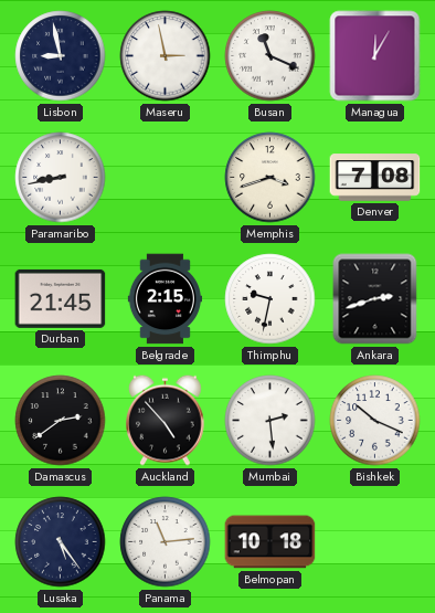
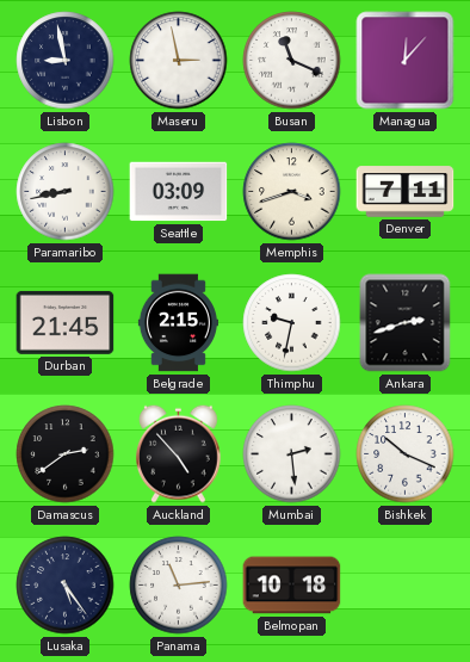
Managua: 12:05 -> 12:07 (406, 61)
Seattle: none -> 03:09 (179, 192)
Denver: 7:08 -> 7:11 (406, 192)
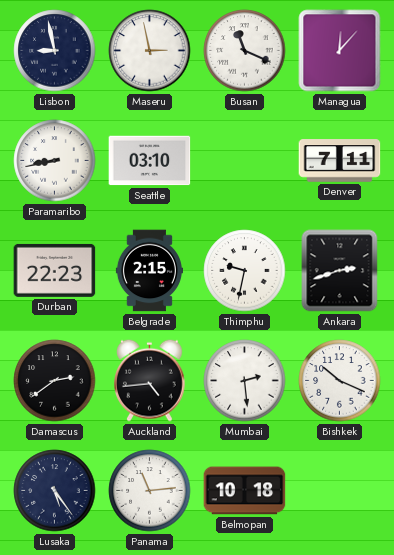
Seattle: 03:09 -> 03:10 (150, 161)
Memphis: 3:42 -> none (292, 192)
Durban: 21:45 -> 22:23 (55, 270)
Auckland: 4:53 -> 4:44 (150, 380)
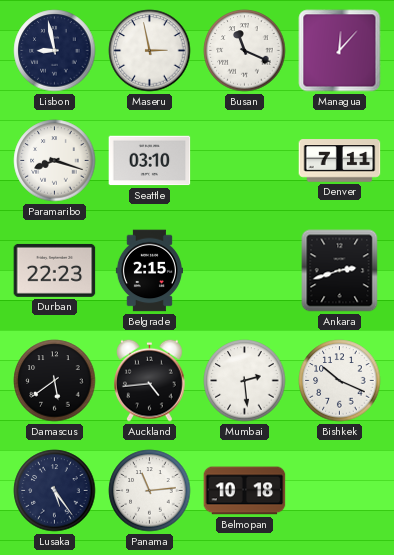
Paramaribo: 8:43 -> 8:18 (55, 161)
Thimphu: 9:32 -> none (245, 271)
Damascus: 2:39 -> 5:39 (55, 381)
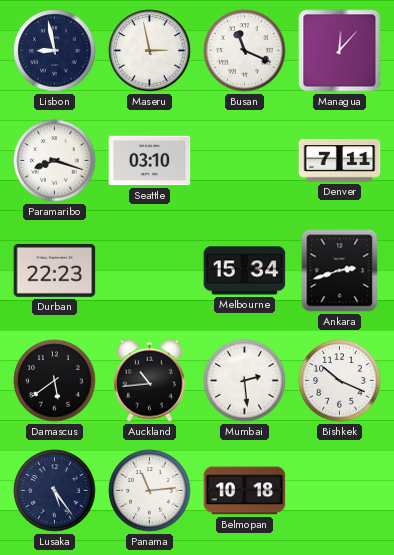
Belgrade: 2:15 -> none (149, 271)
Melbourne: none -> 15:34 (245, 271)
Auckland: 4:44 -> 10:44 (150, 380)
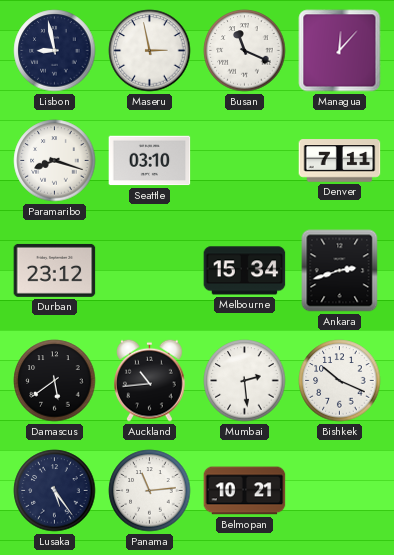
Durban: 22:23 -> 23:12 (55, 270)
Belmopan: 10:18 -> 10:21 (245, 491)
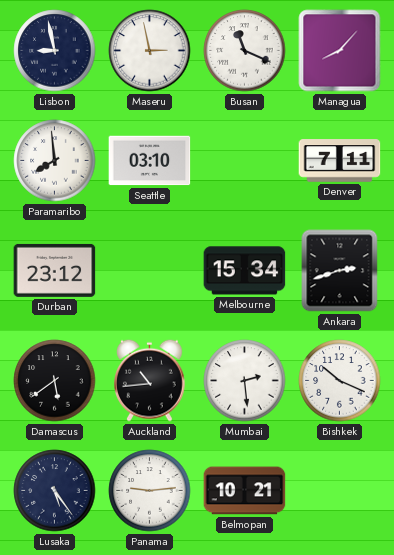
Managua: 12:07 -> 8:07 (340, 51)
Paramaribo: 8:18 -> 7:59 (55, 161)
Panama: 11:14 -> 9:14 (150, 491)
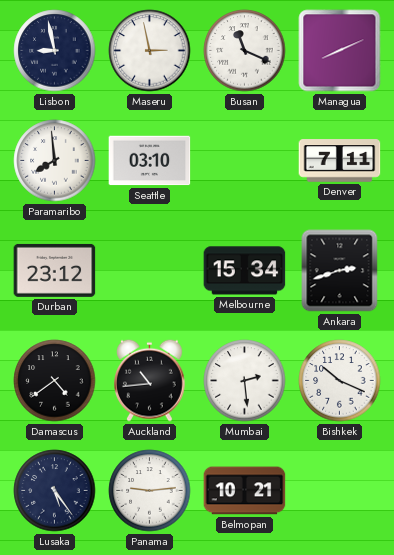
Managua: 8:07 -> 8:11 (340, 51)
Damascus: 5:39 -> 4:39 (55, 381)
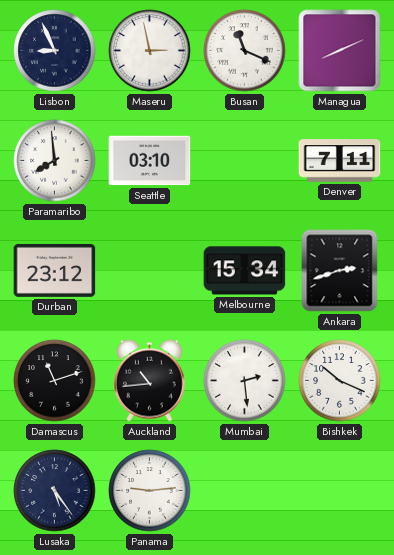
Lisbon: 8:58 -> 8:56 (55, 51)
Damascus: 4:39 -> 11:12 (55, 381)
Belmopan: 10:21 -> none (245, 491)
